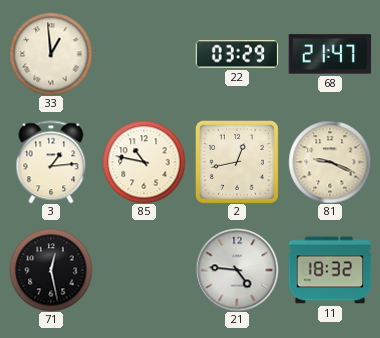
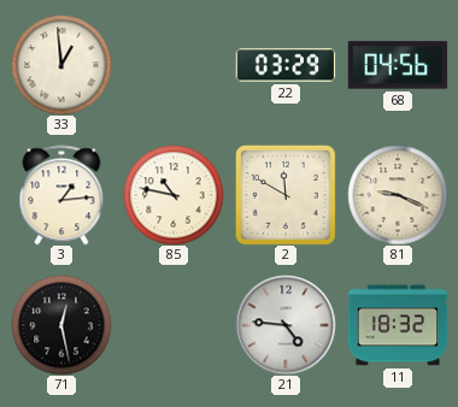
68: 21:47 -> 04:56 (398, 65)
2: 12:43 -> 11:50 (286, 195)
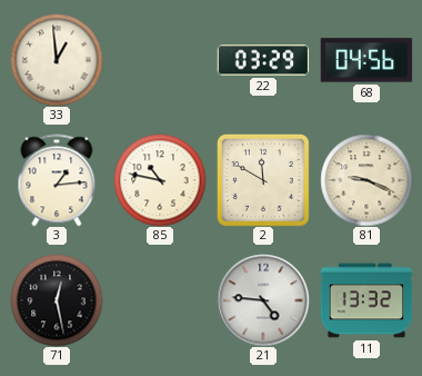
11: 18:32 -> 13:32 (366, 300)
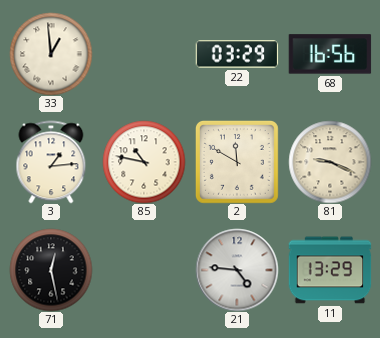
68: 04:56 -> 16:56 (330, 54)
11: 13:32 -> 13:29 (330, 270)
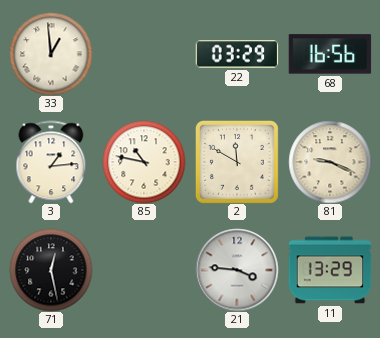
21: 4:46 -> 3:46 (237, 270)
